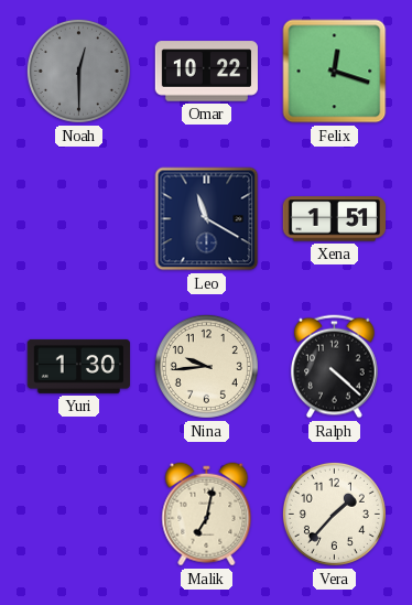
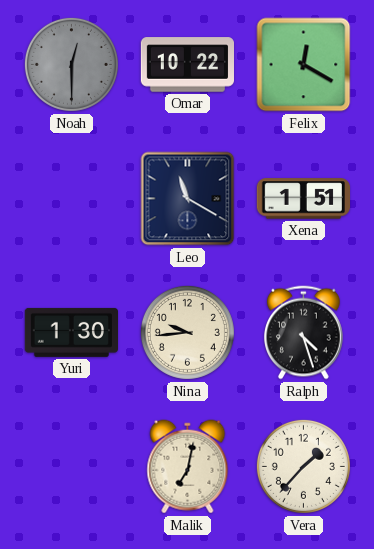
Felix: 12:18 -> 12:20 (304, 65)
Ralph: 4:22 -> 4:27 (304, 333)
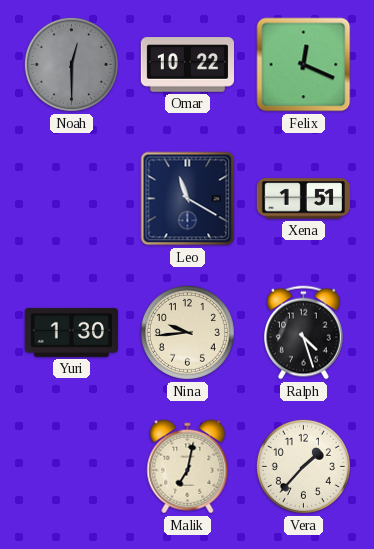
Felix: 12:20 -> 12:19 (304, 65)
